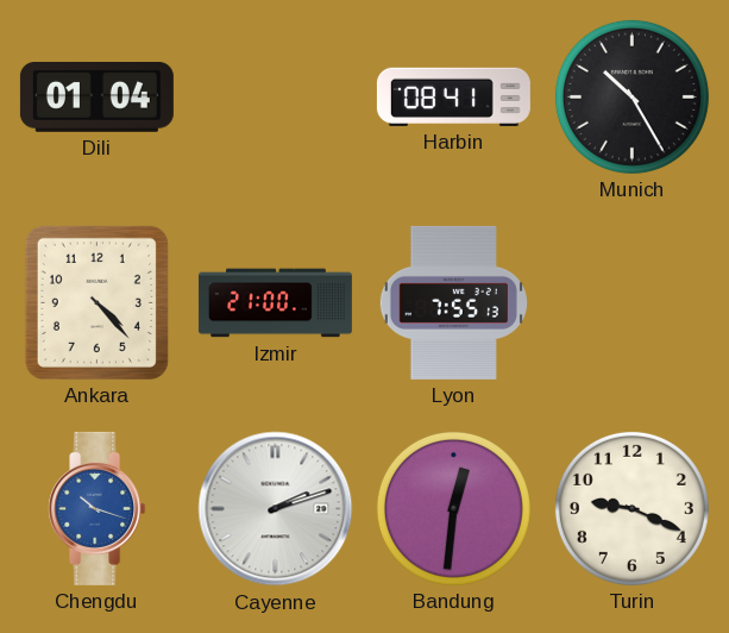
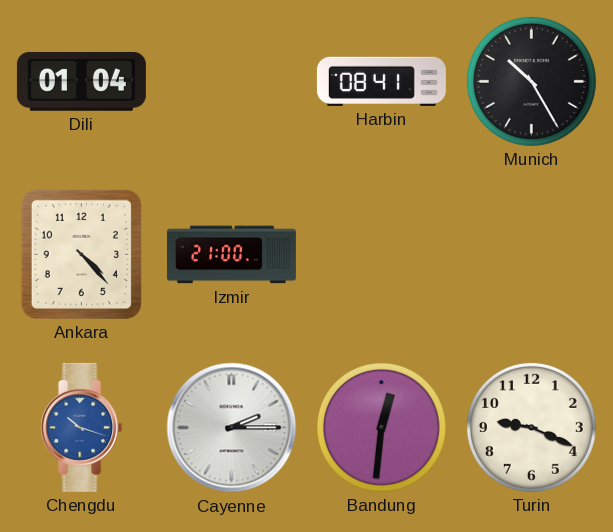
Lyon: 7:55 -> none (453, 302)
Cayenne: 2:12 -> 2:15 (232, 428)
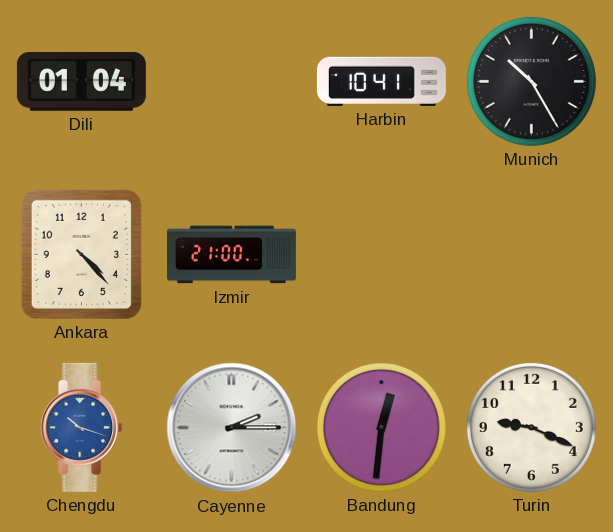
Harbin: 08:41 -> 10:41 (381, 81)
